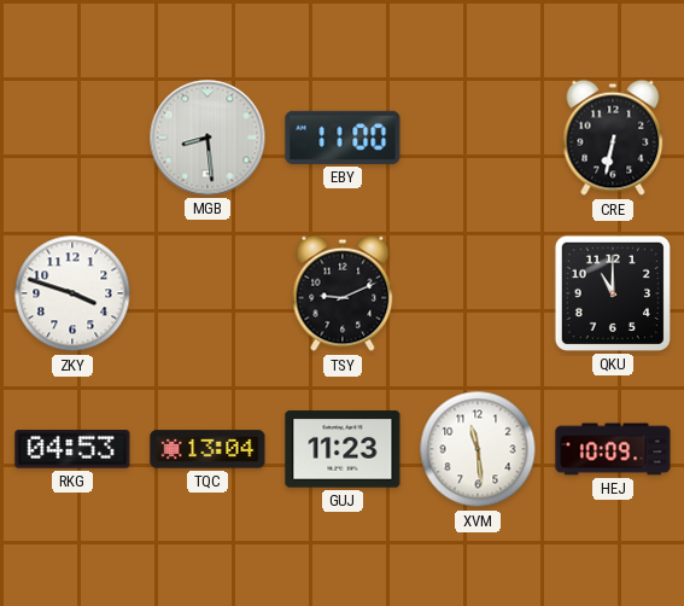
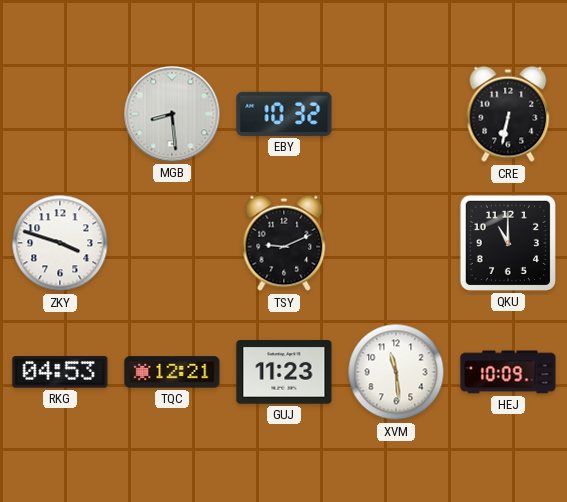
EBY: 11:00 -> 10:32 (284, 114)
TQC: 13:04 -> 12:21 (172, 372)
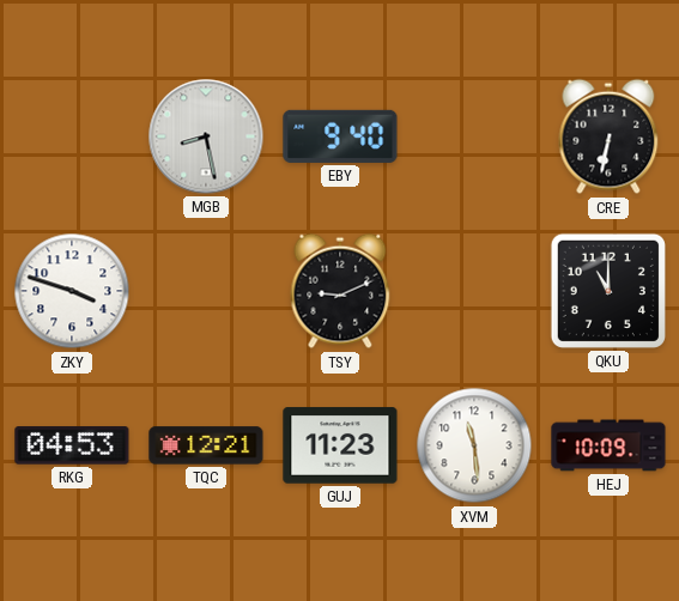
MGB: 8:29 -> 8:28 (206, 136)
EBY: 10:32 -> 9:40 (340, 136)
